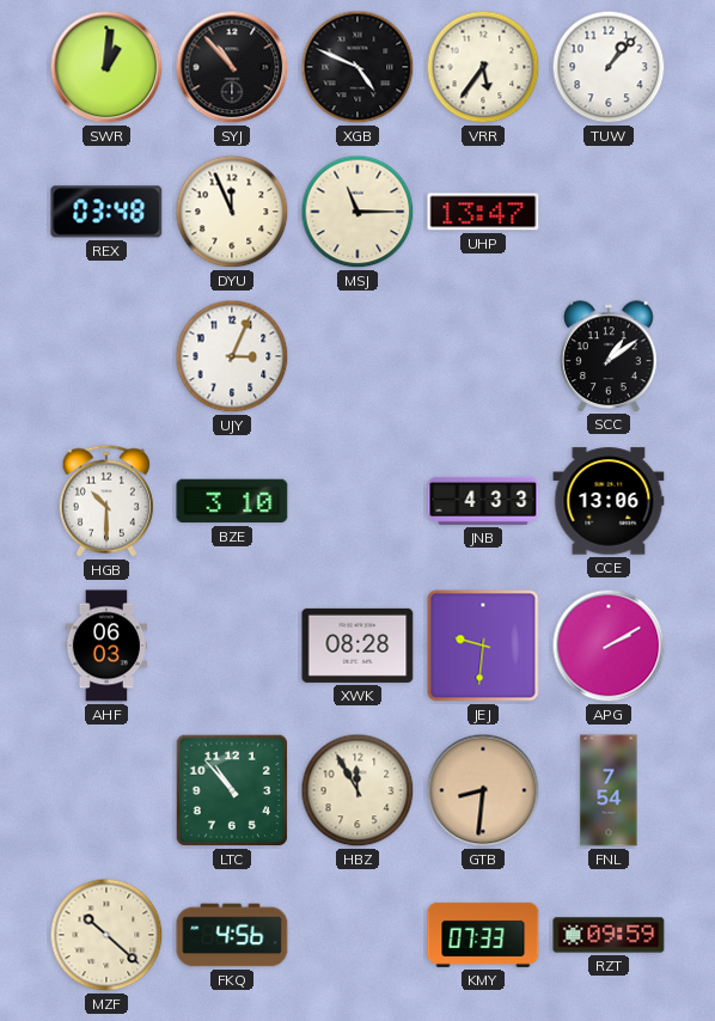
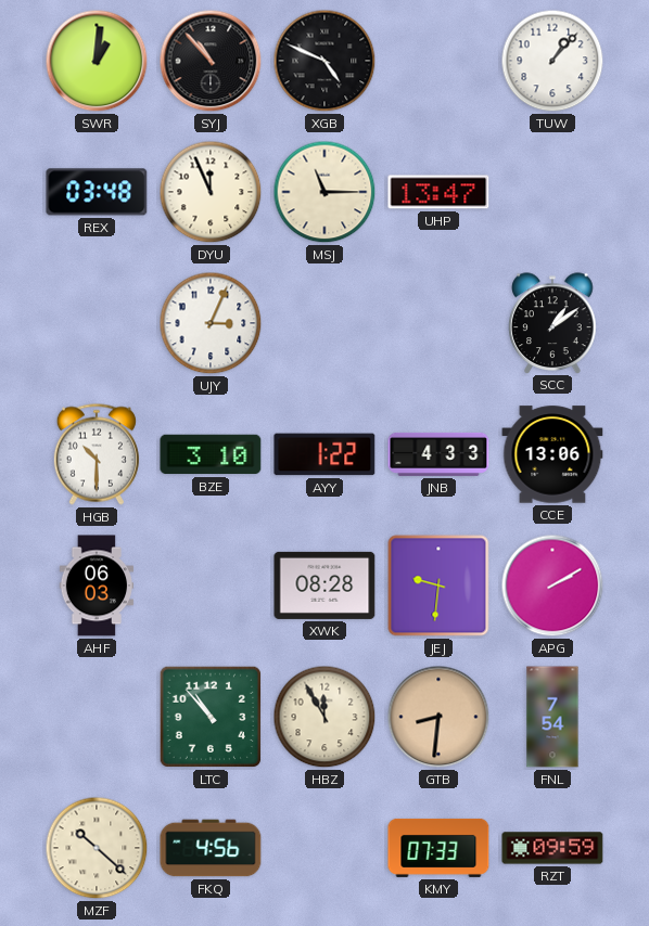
VRR: 5:36 -> none (483, 67)
AYY: none -> 1:22 (324, 454)
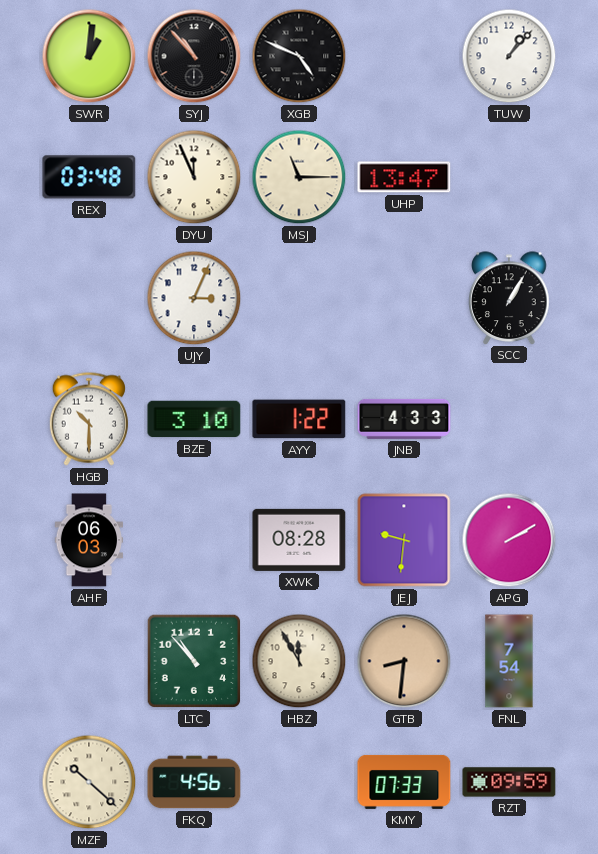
SCC: 1:09 -> 1:05 (509, 298)
CCE: 13:06 -> none (552, 454)
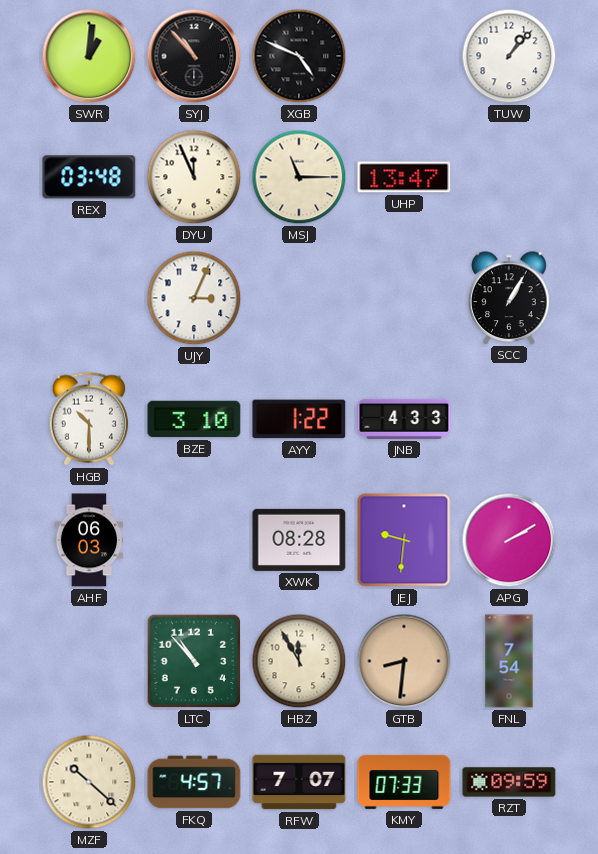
FKQ: 4:56 -> 4:57 (194, 782)
RFW: none -> 7:07 (299, 782)
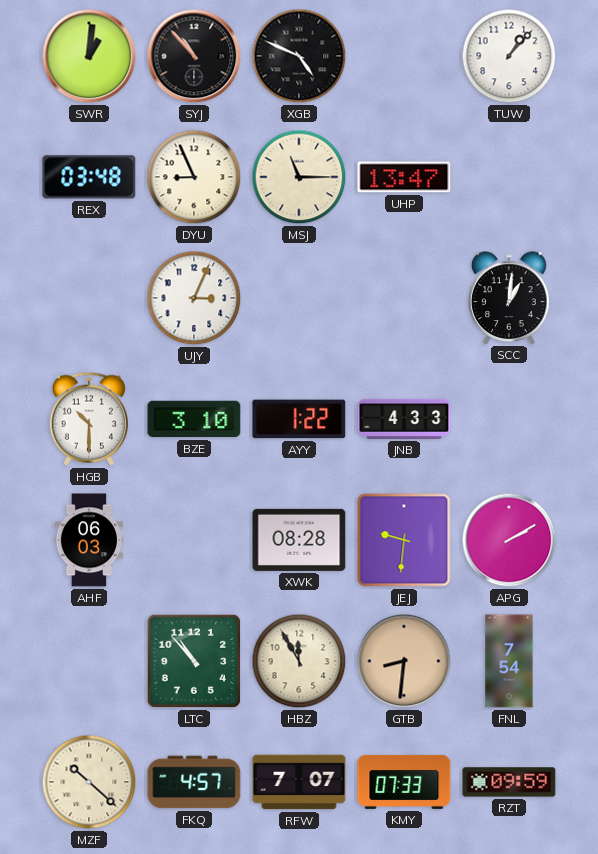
DYU: 11:56 -> 8:56 (194, 177)
SCC: 1:05 -> 1:01 (509, 298)
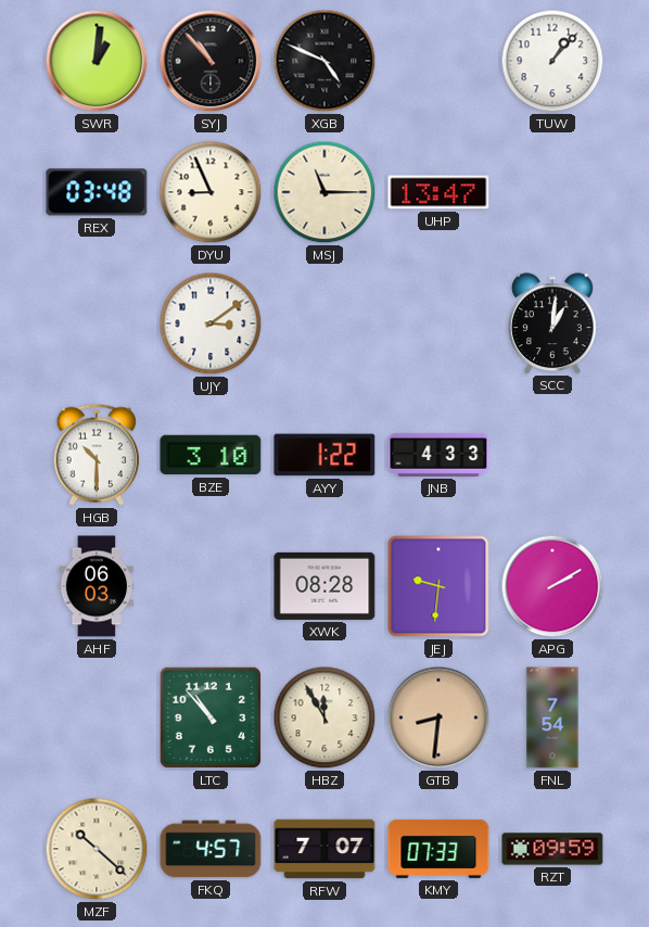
UJY: 3:04 -> 3:09 (211, 323)
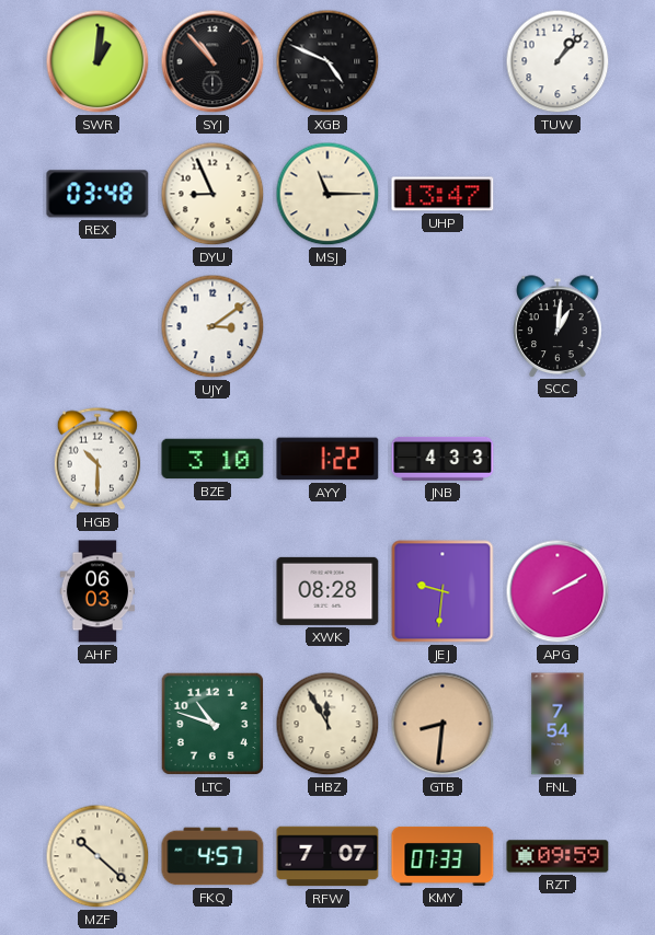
LTC: 10:53 -> 10:48 (212, 724)
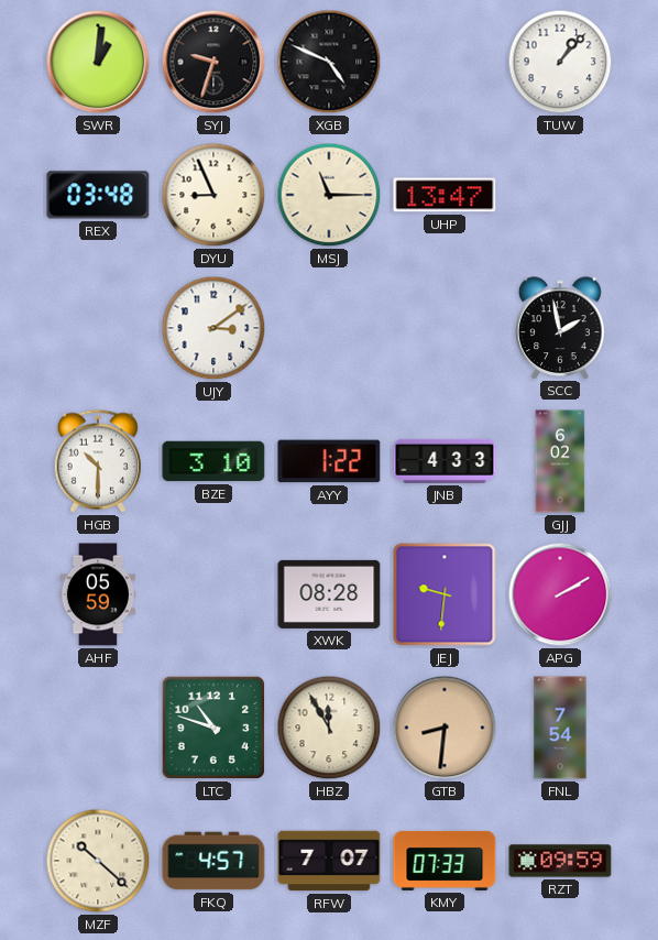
SYJ: 10:53 -> 9:33 (213, 62)
SCC: 1:01 -> 1:58 (560, 328)
GJJ: none -> 6:02 (560, 461)
AHF: 06:03 -> 05:59 (97, 594)
